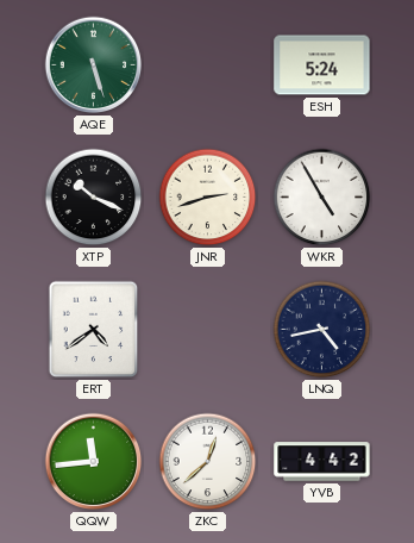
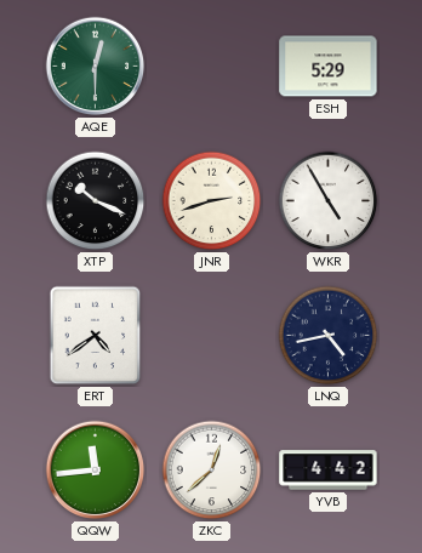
AQE: 5:27 -> 12:30 (96, 67)
ESH: 5:24 -> 5:29 (329, 67)
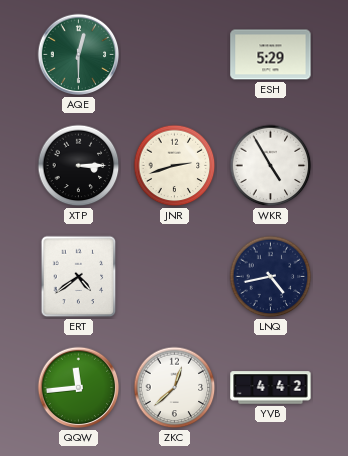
XTP: 10:19 -> 3:15 (79, 166)
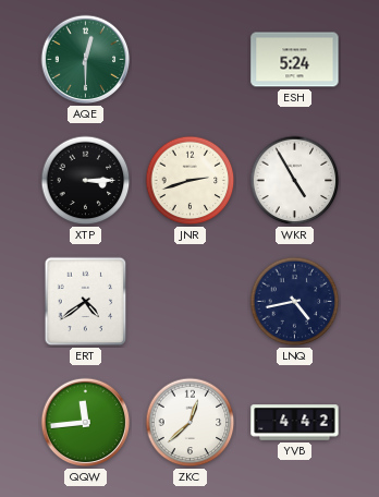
ESH: 5:29 -> 5:24 (295, 60)
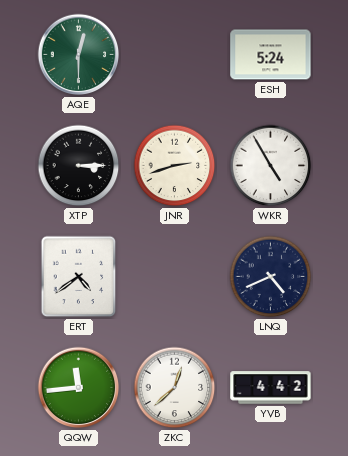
LNQ: 4:43 -> 4:41 (271, 277)
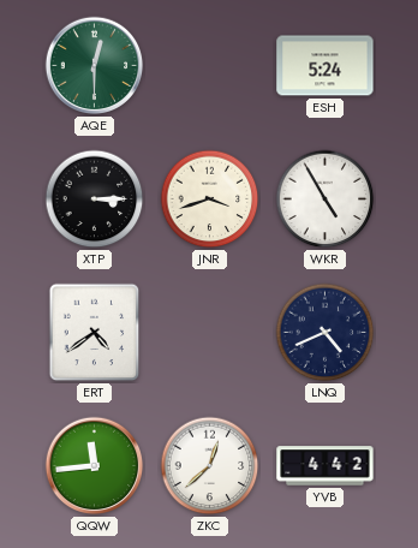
JNR: 2:42 -> 3:42 (210, 199)
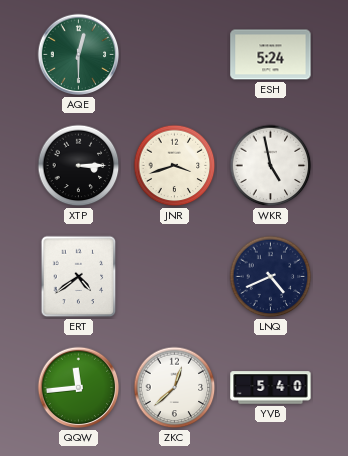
WKR: 4:55 -> 4:58 (271, 166)
YVB: 4:42 -> 5:40 (271, 388)
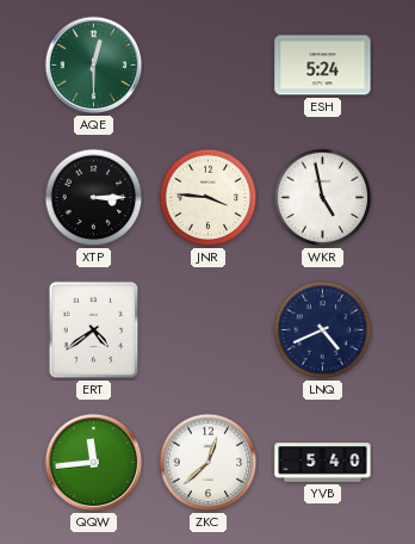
JNR: 3:42 -> 3:46 (209, 198)
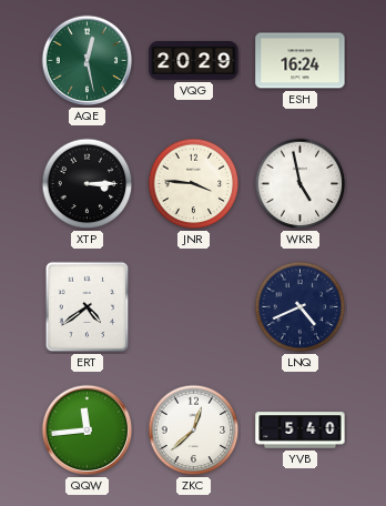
AQE: 12:30 -> 12:28 (88, 61)
VQG: none -> 20:29 (194, 61)
ESH: 5:24 -> 16:24 (301, 61)
